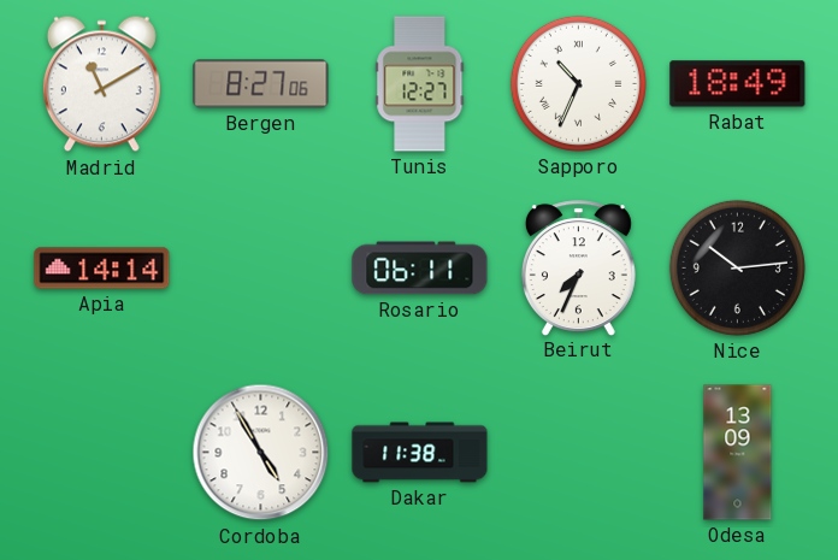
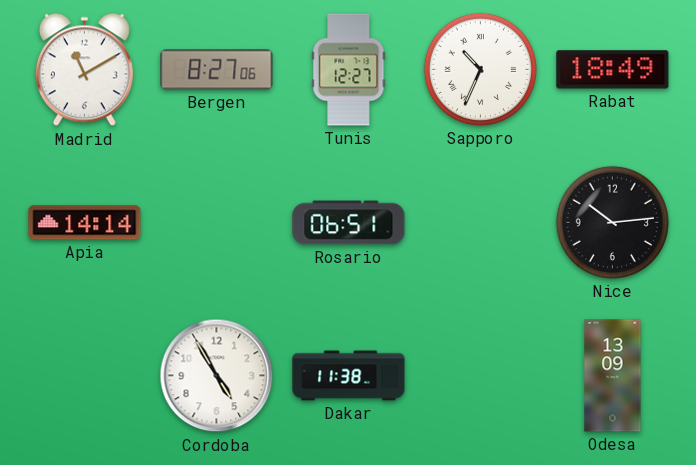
Rosario: 06:11 -> 06:51 (349, 223)
Beirut: 7:34 -> none (578, 267)
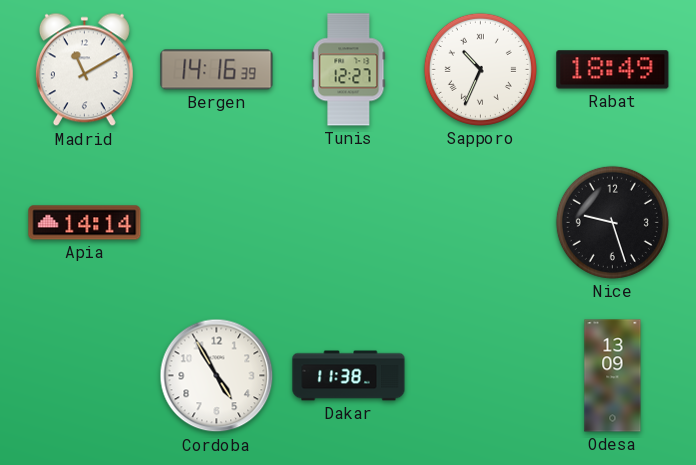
Bergen: 8:27 -> 14:16 (217, 70)
Rosario: 06:51 -> none (349, 223)
Nice: 10:14 -> 9:27 (612, 222)
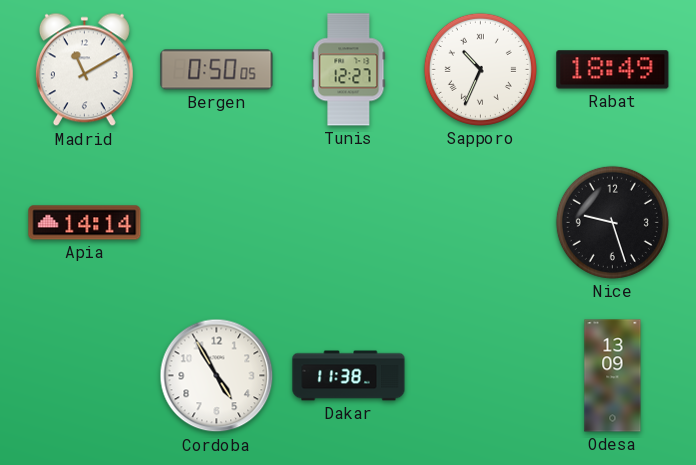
Bergen: 14:16 -> 0:50 (217, 70)
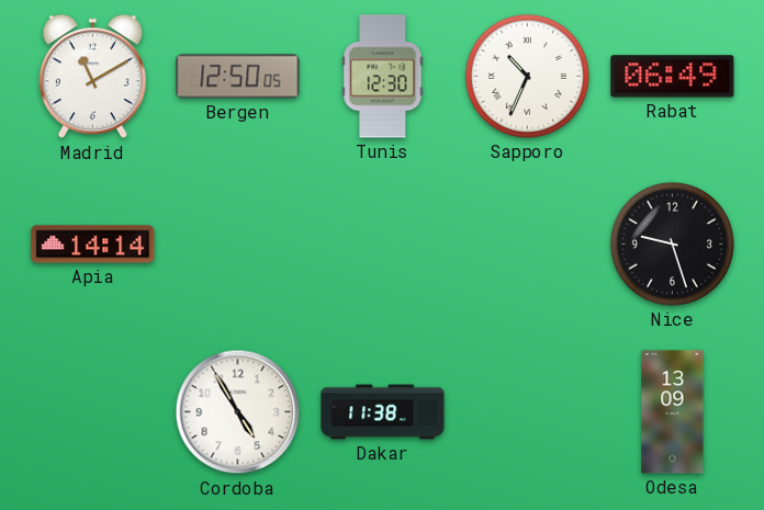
Bergen: 0:50 -> 12:50 (238, 77)
Tunis: 12:27 -> 12:30 (383, 77)
Rabat: 18:49 -> 06:49 (673, 77)
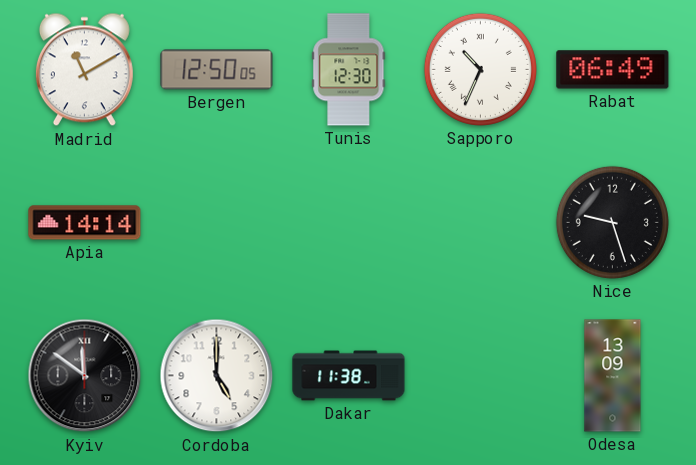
Kyiv: none -> 11:51 (85, 376)
Cordoba: 4:55 -> 5:00 (217, 376)
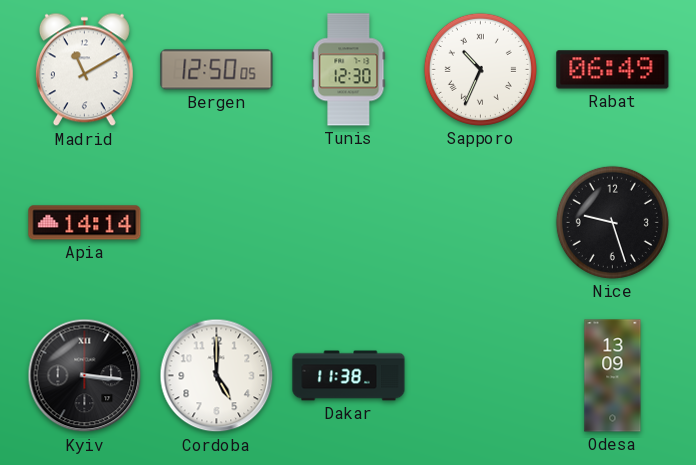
Kyiv: 11:51 -> 3:16 (85, 376)
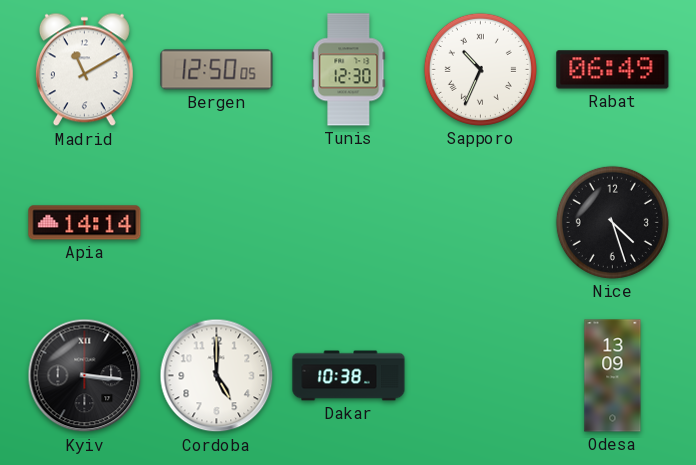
Nice: 9:27 -> 4:27 (612, 222)
Dakar: 11:38 -> 10:38 (349, 376)
